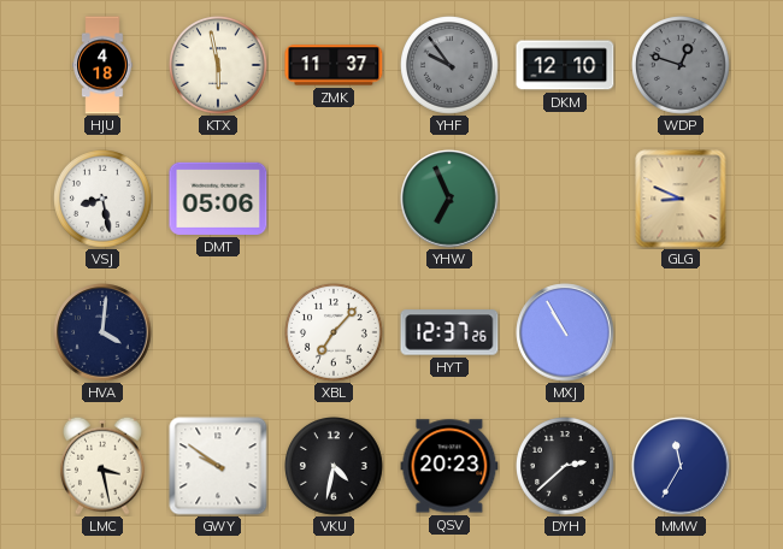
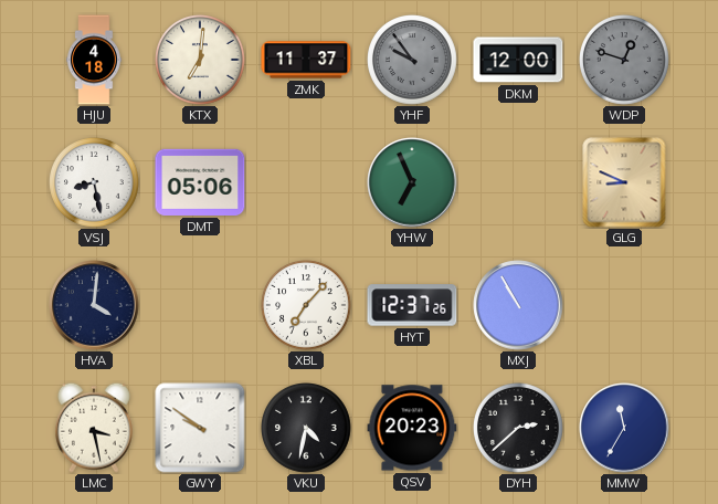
KTX: 5:58 -> 7:01 (201, 61)
DKM: 12:10 -> 12:00 (518, 60)
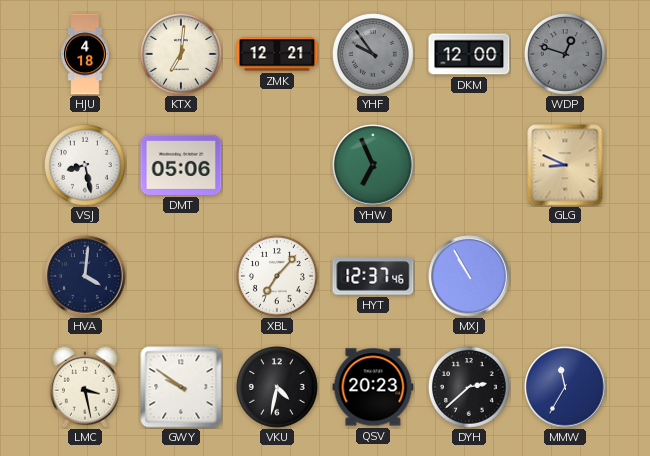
ZMK: 11:37 -> 12:21 (277, 54)
HYT: 12:37:26 -> 12:37:46 (373, 276)
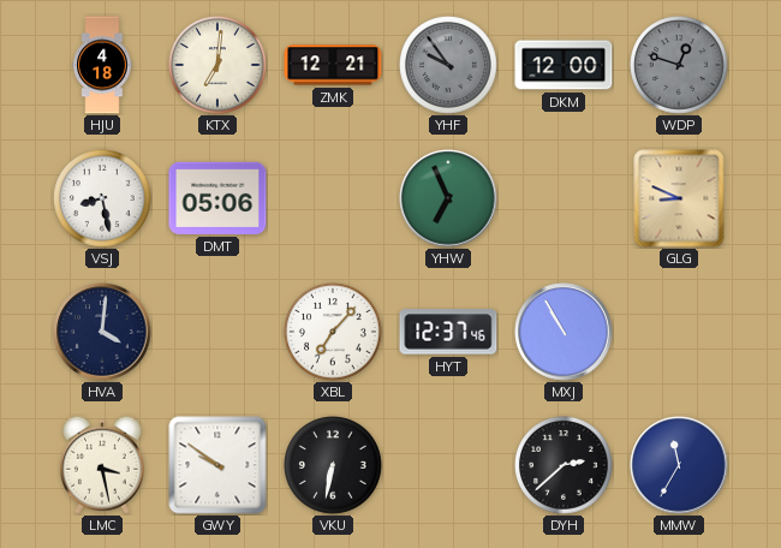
VKU: 4:32 -> 6:32 (334, 466)
QSV: 20:23 -> none (373, 387)
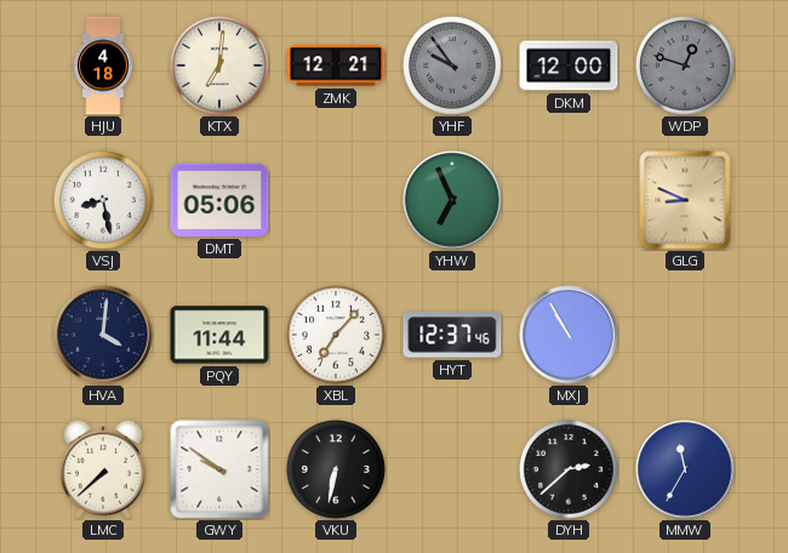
PQY: none -> 11:44 (219, 335)
LMC: 3:28 -> 7:38 (103, 469)
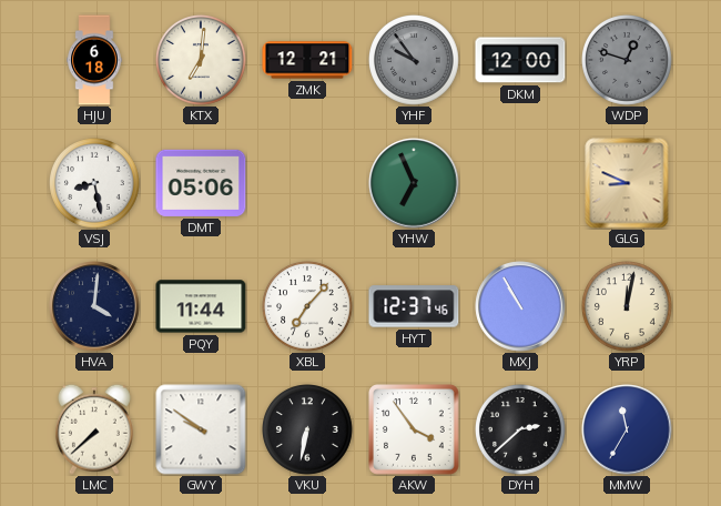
HJU: 4:18 -> 6:18 (94, 60)
YRP: none -> 12:02 (628, 307)
AKW: none -> 3:54 (415, 431)
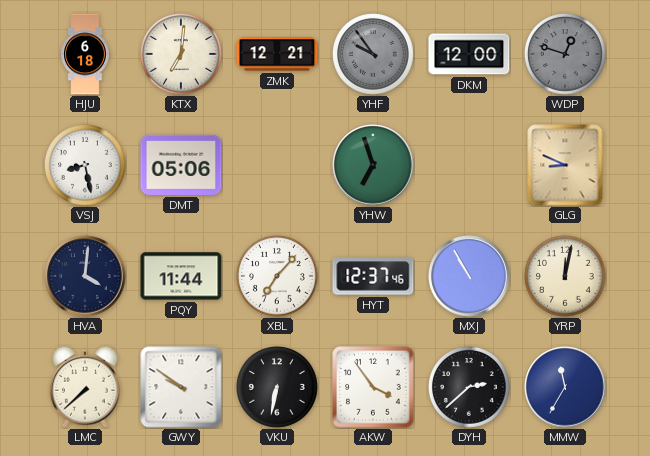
YHW: 6:56 -> 6:57 (373, 165)
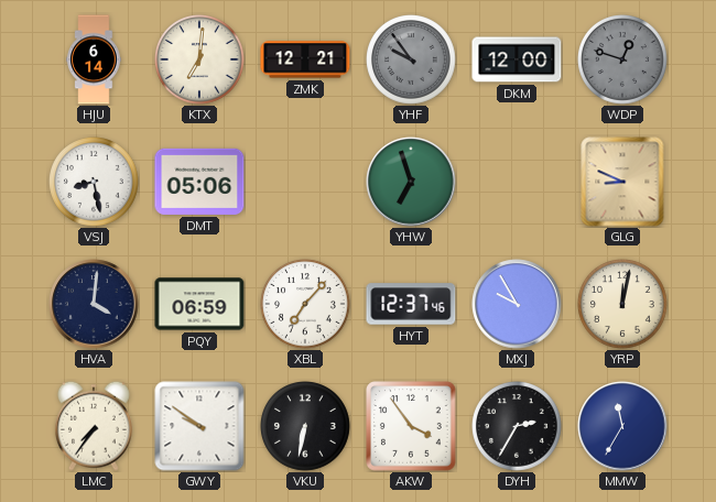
HJU: 6:18 -> 6:14 (94, 59)
PQY: 11:44 -> 06:59 (199, 304)
MXJ: 10:55 -> 9:55 (517, 304)
LMC: 7:38 -> 7:36 (94, 426)
DYH: 2:38 -> 2:35 (518, 427)
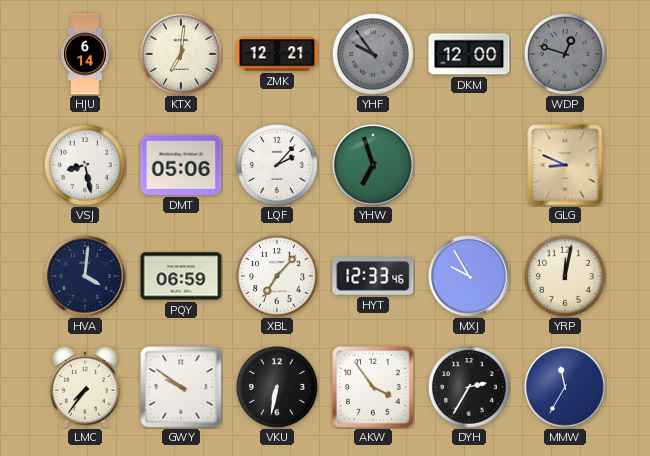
LQF: none -> 2:07 (278, 166)
HYT: 12:37 -> 12:33 (373, 276)
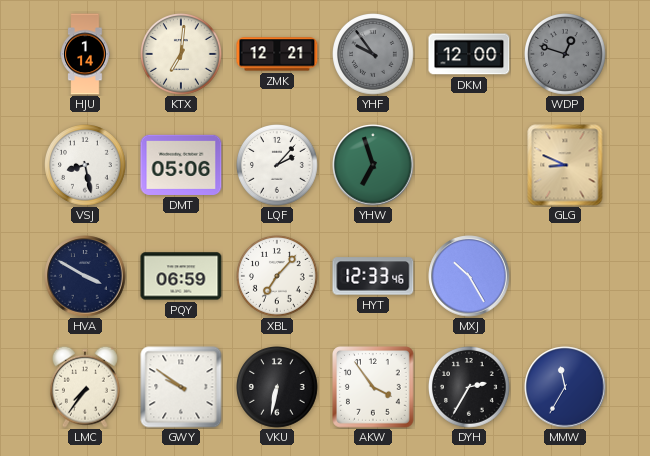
HJU: 6:14 -> 1:14 (85, 54)
HVA: 4:01 -> 3:50 (85, 276)
MXJ: 9:55 -> 10:25 (469, 276)
YRP: 12:02 -> none (566, 277)
